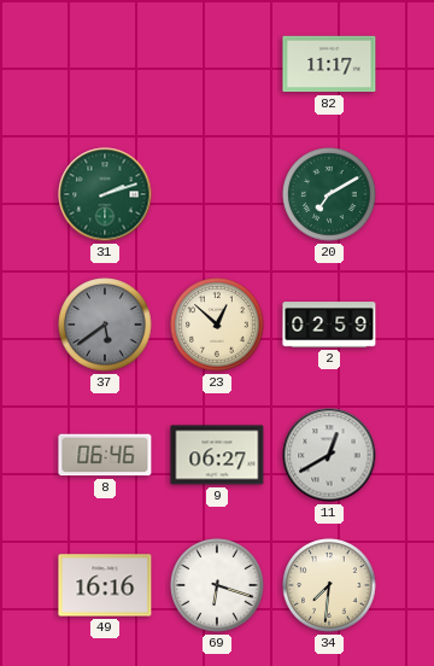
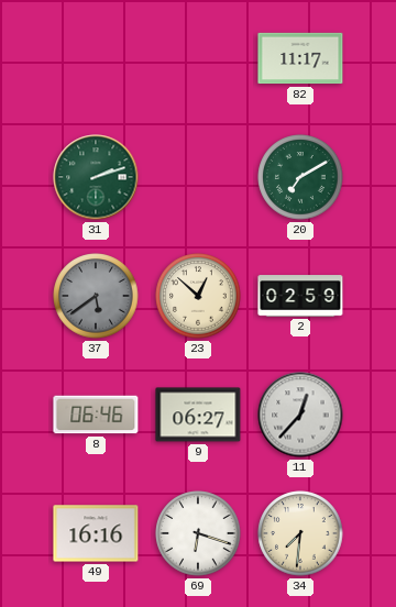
11: 12:40 -> 12:37 (300, 415)
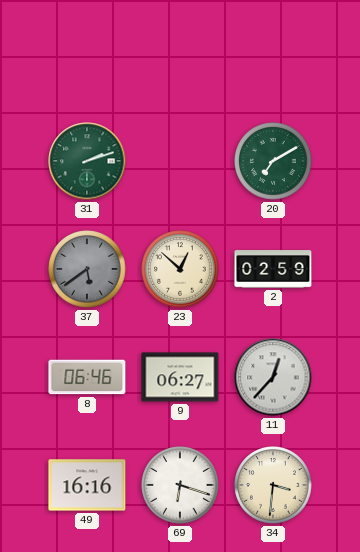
82: 11:17 -> none (300, 58)
34: 7:31 -> 3:31 (273, 485)
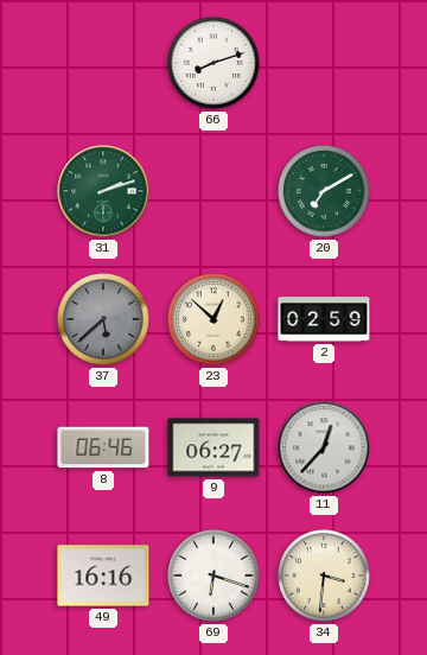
66: none -> 8:12 (213, 63)
37: 5:39 -> 5:38 (103, 319)
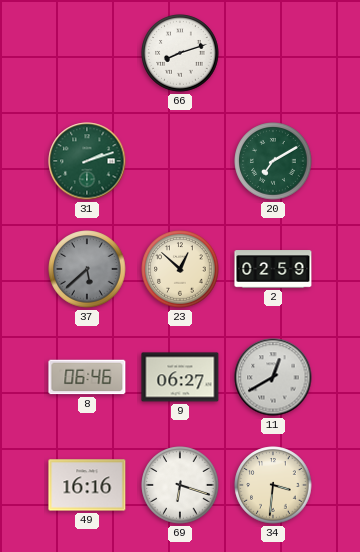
11: 12:37 -> 12:40 (273, 377)
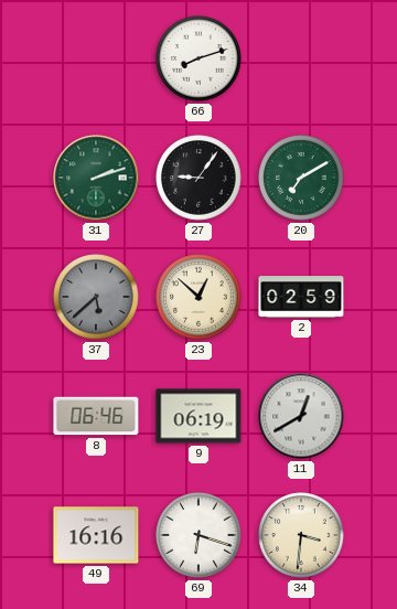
27: none -> 9:06 (198, 178)
9: 06:27 -> 06:19 (198, 416)
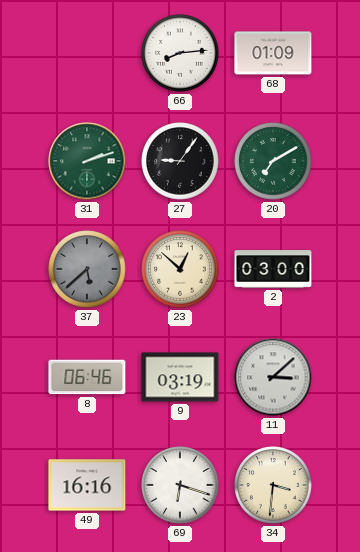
66: 8:12 -> 8:14 (180, 53)
68: none -> 01:09 (273, 53)
2: 02:59 -> 03:00 (273, 269)
9: 06:19 -> 03:19 (180, 377)
11: 12:40 -> 3:08 (273, 377)
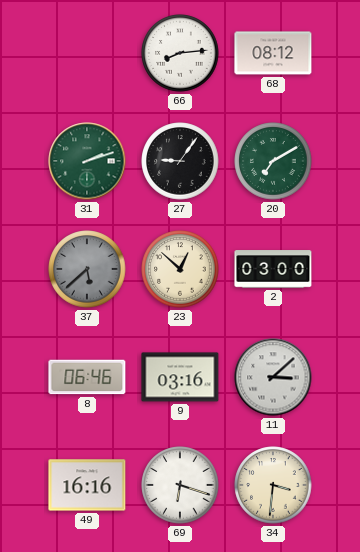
68: 01:09 -> 08:12 (273, 53)
9: 03:19 -> 03:16 (180, 377)
